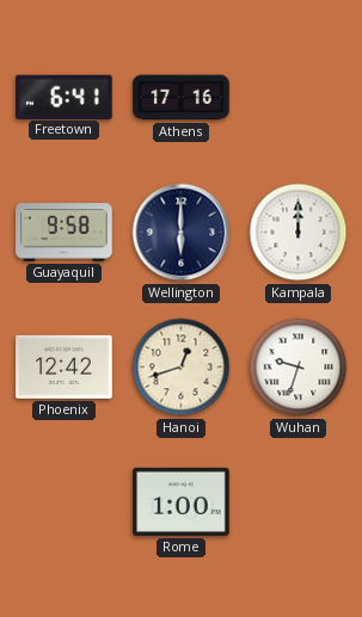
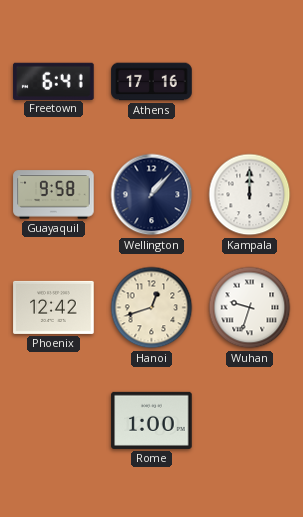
Wellington: 6:00 -> 1:07 (152, 195)
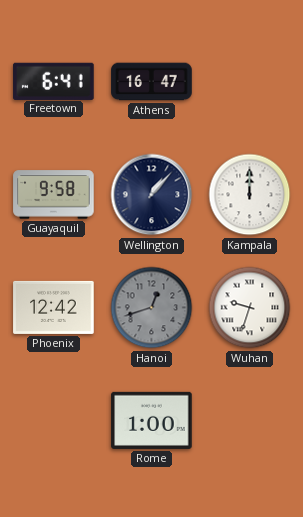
Athens: 17:16 -> 16:47 (152, 82)
Hanoi dial: cream -> grey (152, 308)
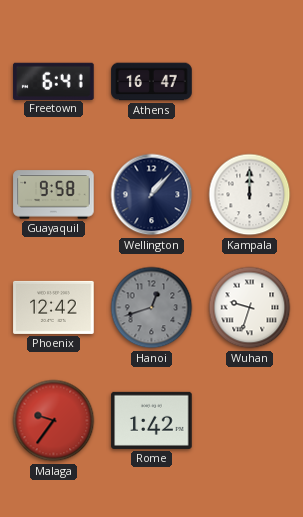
Malaga: none -> 9:36 (54, 421)
Rome: 1:00 -> 1:42 (152, 420)
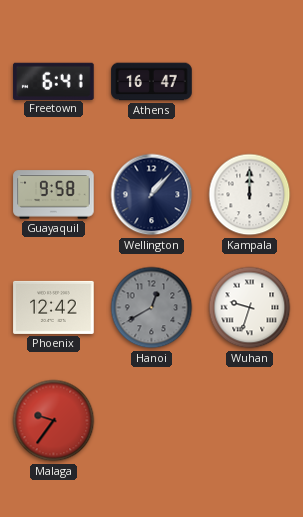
Hanoi: 12:42 -> 12:40 (152, 308)
Rome: 1:42 -> none (152, 420)
